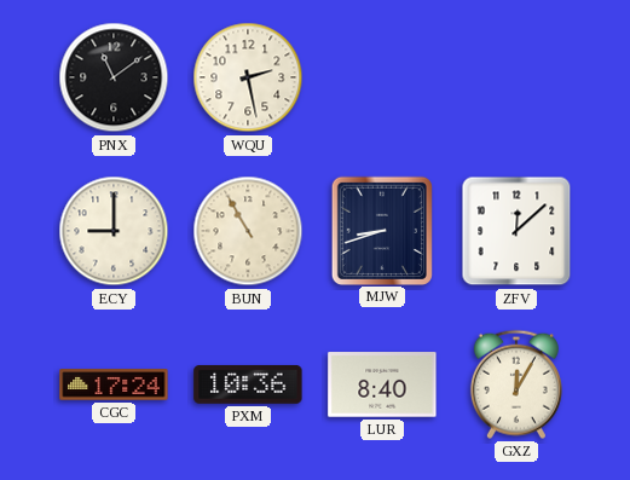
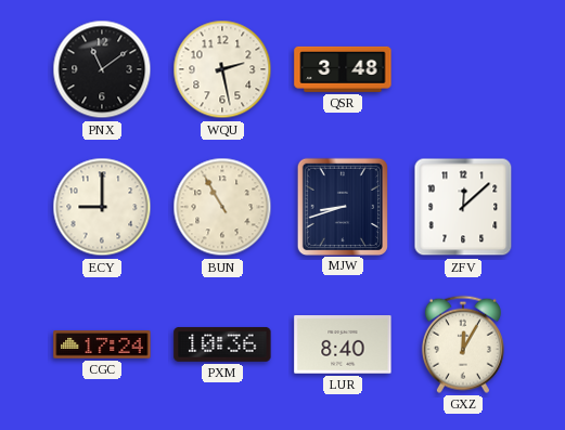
QSR: none -> 3:48 (343, 69)
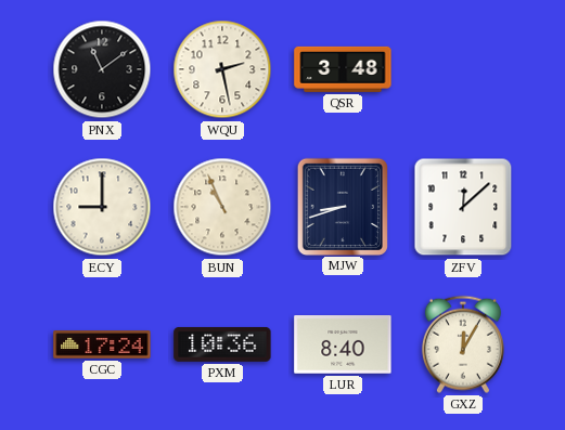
BUN: 10:55 -> 10:56 (222, 207)
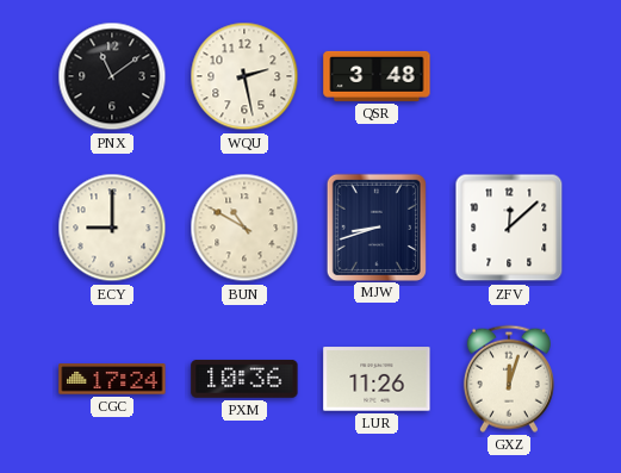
BUN: 10:56 -> 10:50 (244, 228)
LUR: 8:40 -> 11:26 (377, 379)
GXZ: 12:05 -> 12:03 (509, 379)
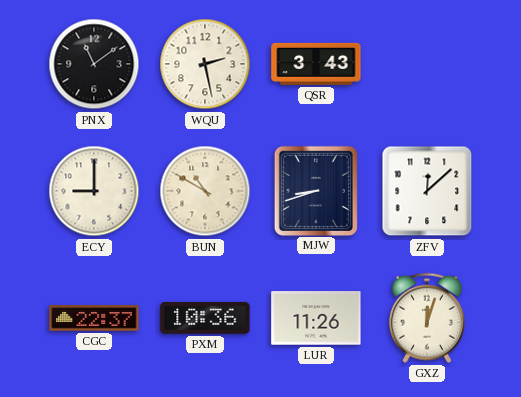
QSR: 3:48 -> 3:43 (316, 64)
CGC: 17:24 -> 22:37 (94, 318)
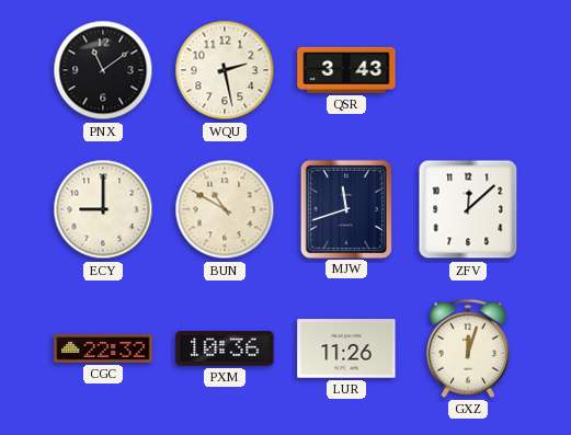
MJW: 8:42 -> 11:42 (346, 208)
CGC: 22:37 -> 22:32 (103, 348)
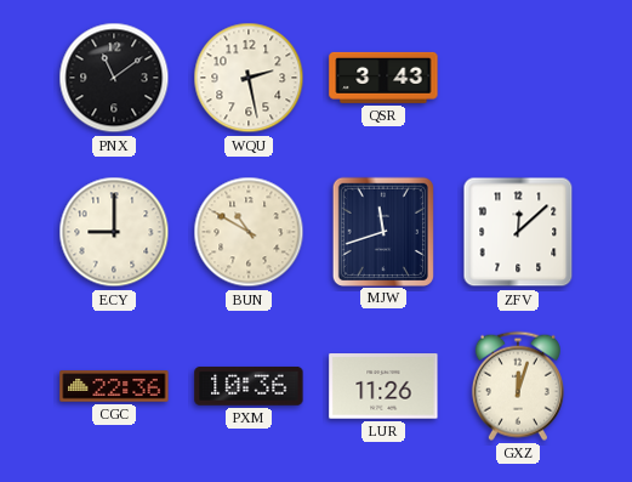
CGC: 22:32 -> 22:36 (114, 386)
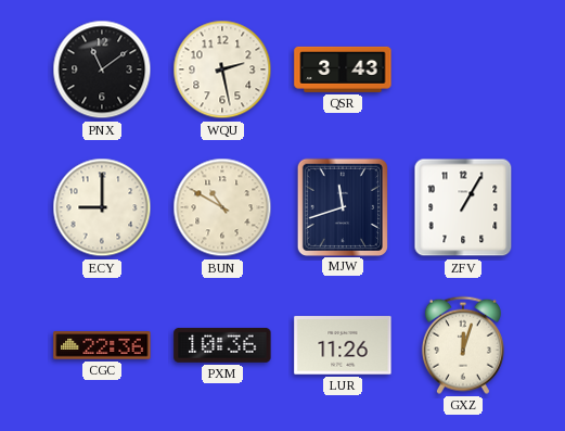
ZFV: 12:08 -> 1:05 (463, 207)
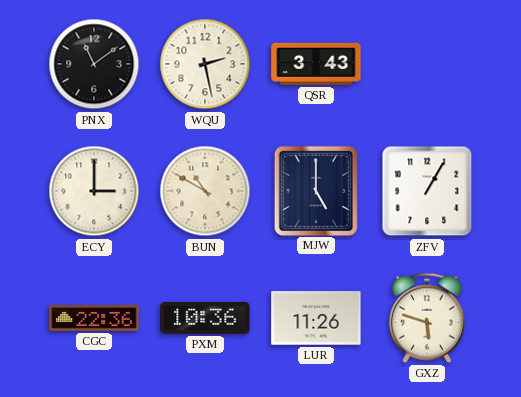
ECY: 9:00 -> 3:00 (94, 191)
MJW: 11:42 -> 5:00 (316, 190)
GXZ: 12:03 -> 5:48 (427, 318)
